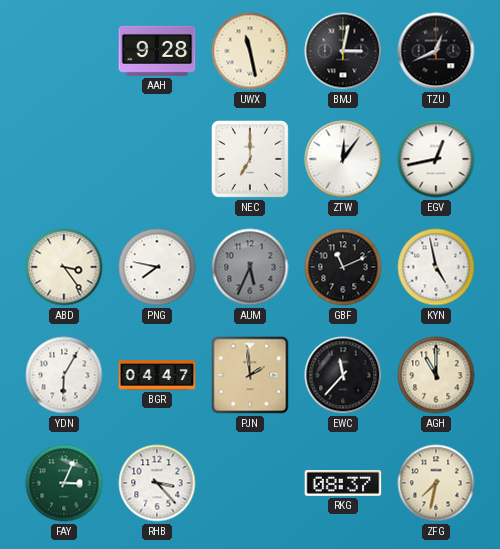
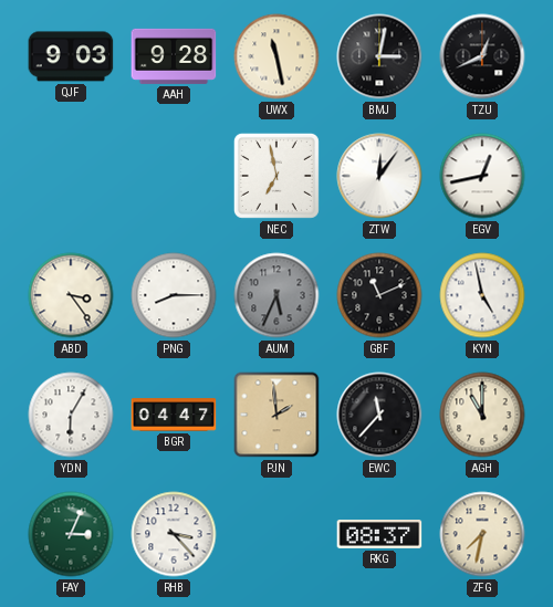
QJF: none -> 9:03 (71, 56)
NEC: 7:00 -> 6:58 (276, 176)
PNG: 7:47 -> 8:15 (174, 295)
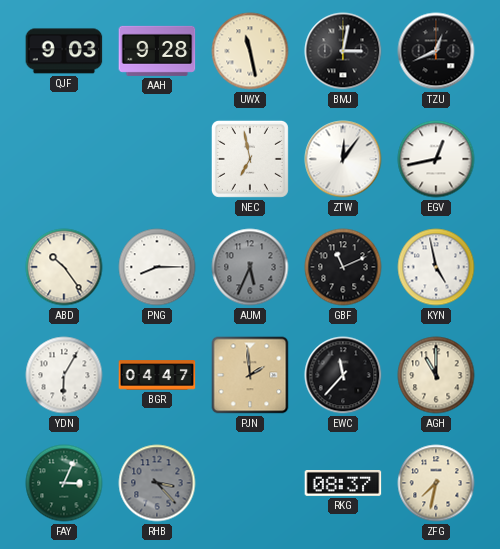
ABD: 3:24 -> 10:24 (64, 267)
RHB dial: white -> grey (157, 483)
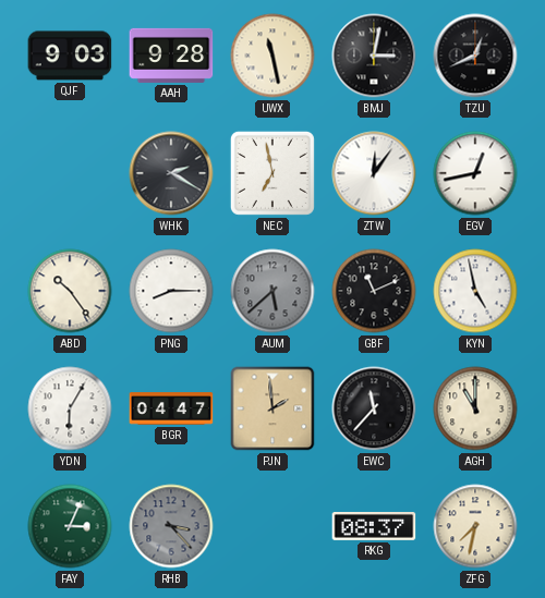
WHK: none -> 2:20 (171, 173)
AUM: 5:34 -> 5:38 (272, 291)
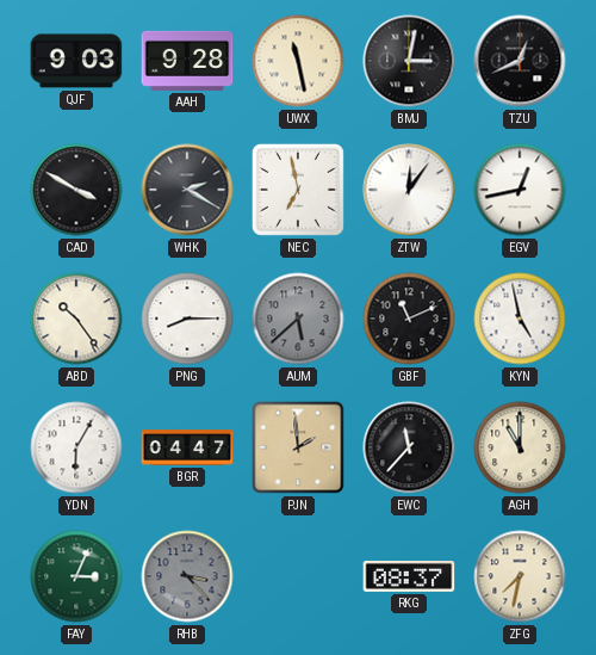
CAD: none -> 3:50 (76, 190)
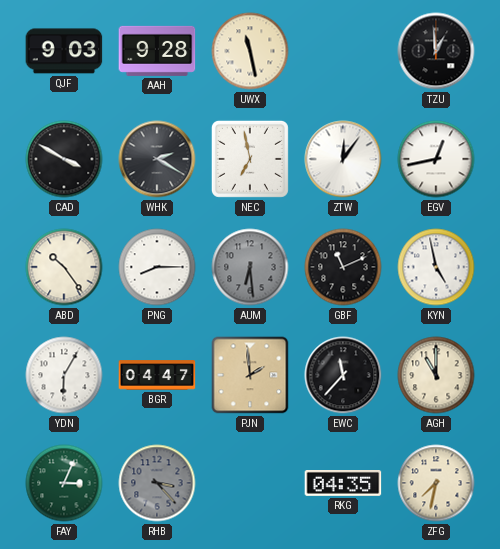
BMJ: 3:02 -> none (409, 61)
TZU: 12:41 -> 12:59 (436, 51)
AUM: 5:38 -> 6:29 (250, 267)
RKG: 08:37 -> 04:35 (343, 484)
